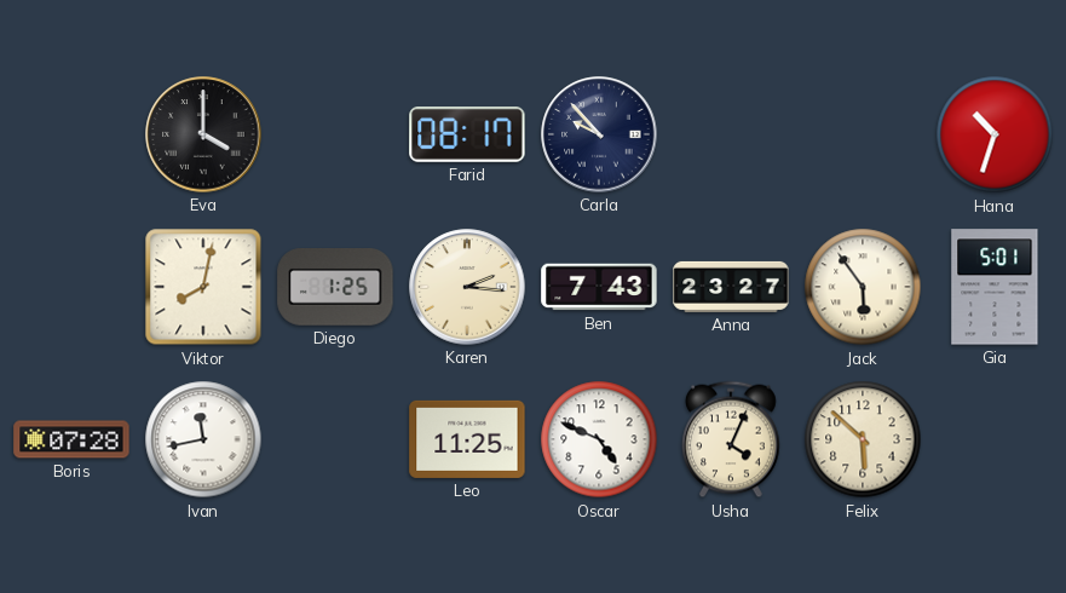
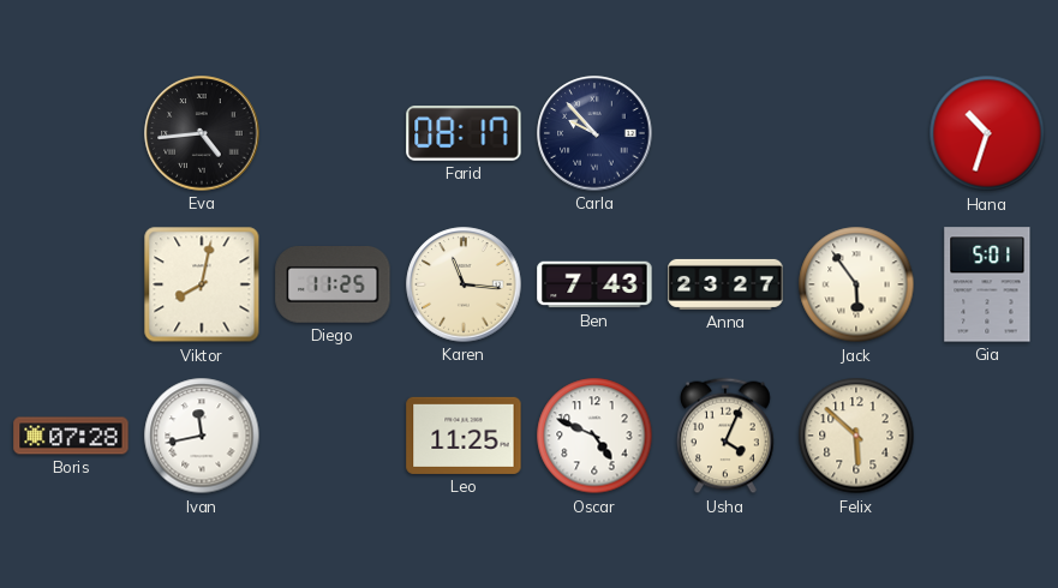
Eva: 4:00 -> 4:44 (202, 133)
Diego: 1:25 -> 11:25 (333, 286)
Karen: 2:16 -> 11:16 (464, 284)
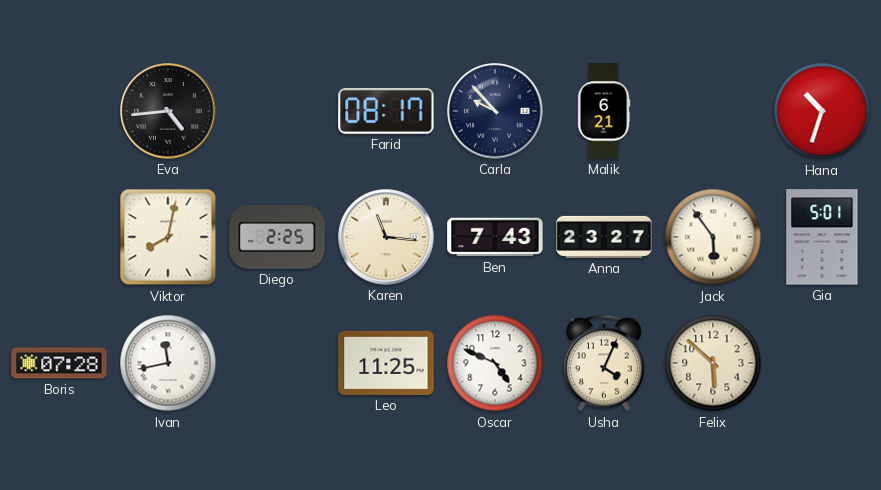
Malik: none -> 6:21 (604, 111)
Diego: 11:25 -> 2:25 (277, 238)
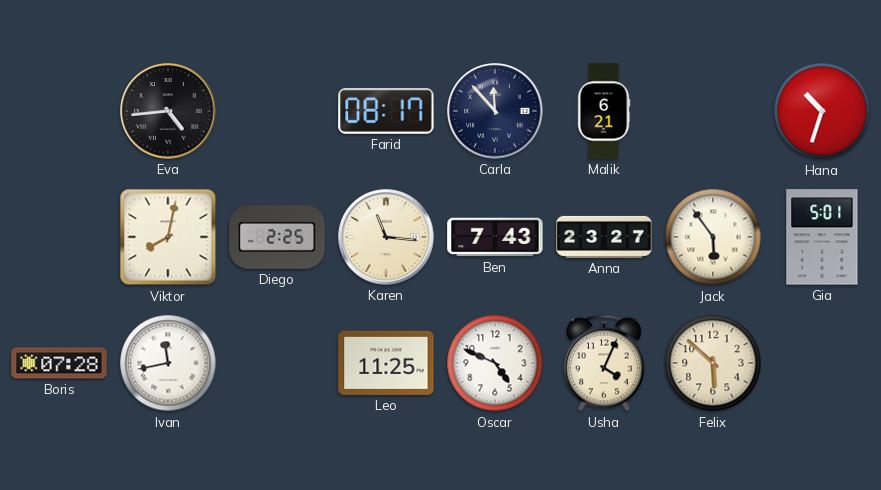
Carla: 9:53 -> 11:53 (495, 111)
